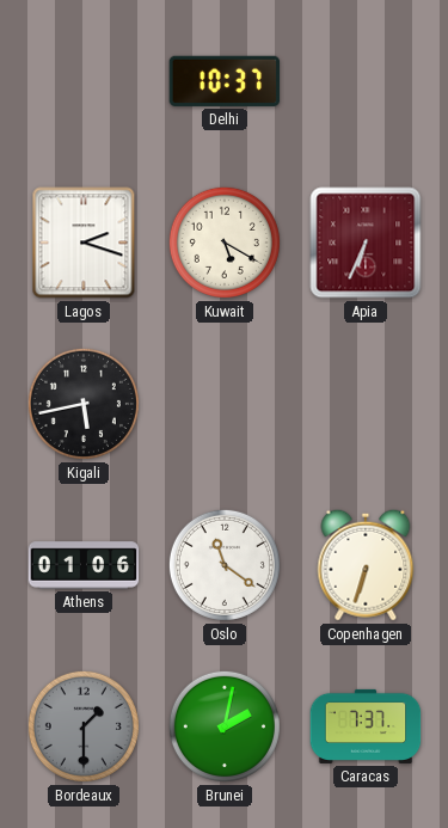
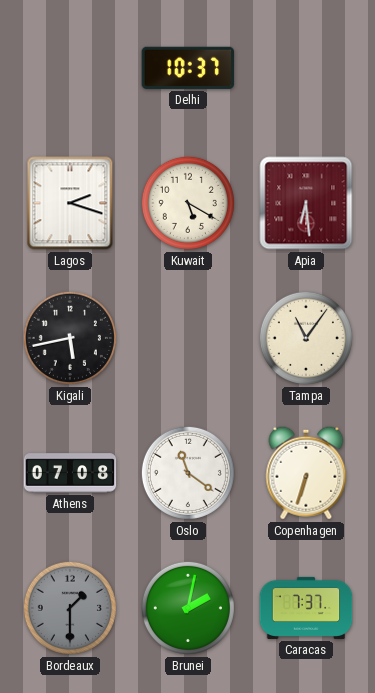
Apia: 6:34 -> 6:29 (306, 203)
Tampa: none -> 11:06 (306, 338)
Athens: 01:06 -> 07:08 (70, 473)
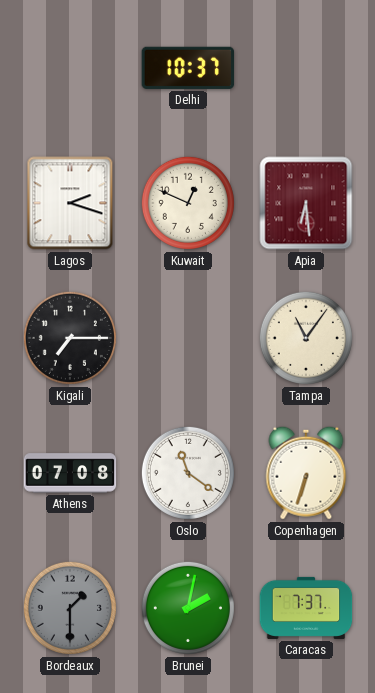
Kuwait: 5:20 -> 12:49 (188, 203)
Kigali: 5:43 -> 7:15 (70, 338)
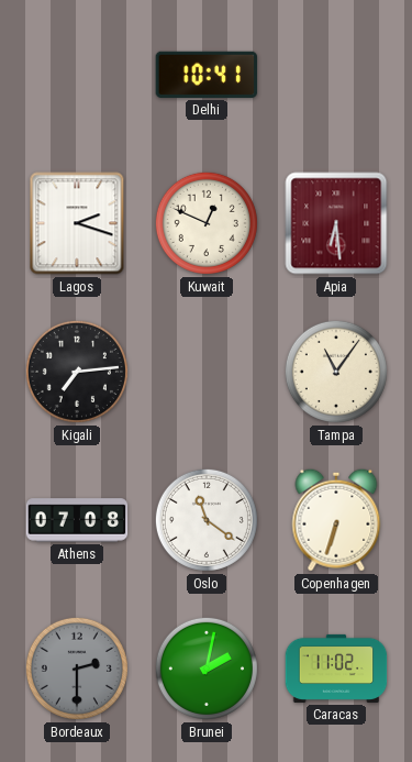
Delhi: 10:37 -> 10:41 (207, 75)
Kigali: 7:15 -> 7:14 (77, 372)
Bordeaux: 1:30 -> 2:30 (77, 669)
Caracas: 7:37 -> 11:02 (336, 669)
